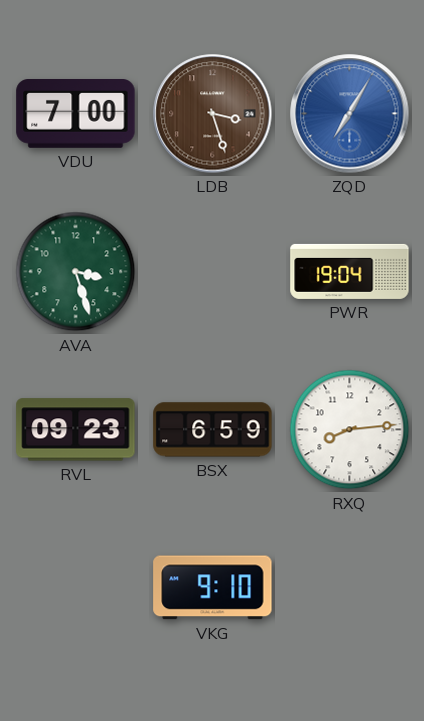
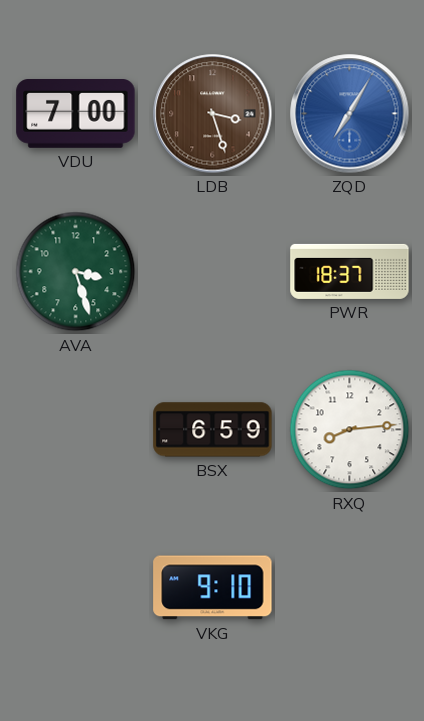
PWR: 19:04 -> 18:37 (350, 271)
RVL: 09:23 -> none (76, 430)
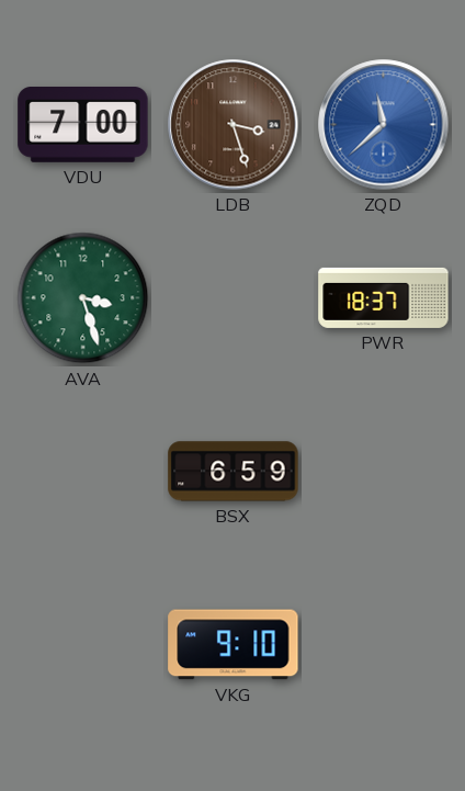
ZQD: 7:05 -> 11:38 (384, 125)
RXQ: 8:14 -> none (350, 430)
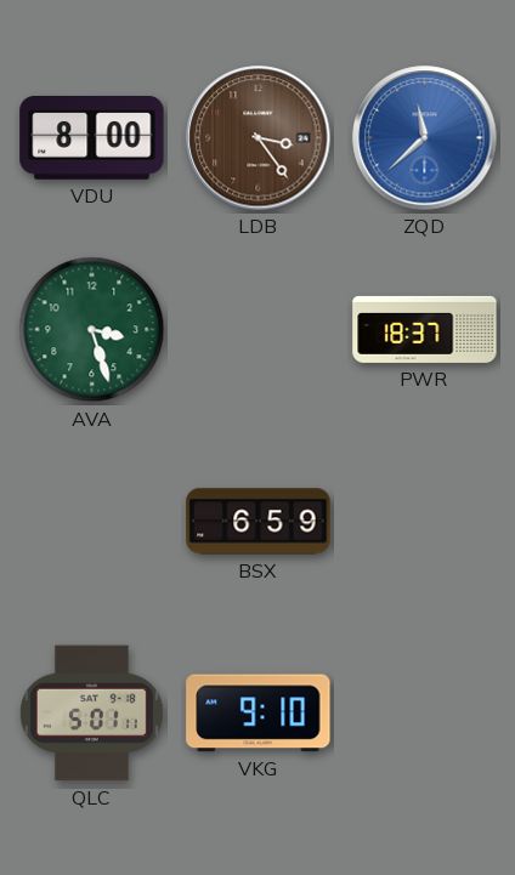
VDU: 7:00 -> 8:00 (92, 138)
LDB: 3:27 -> 3:24 (259, 138)
QLC: none -> 5:01 (91, 714)
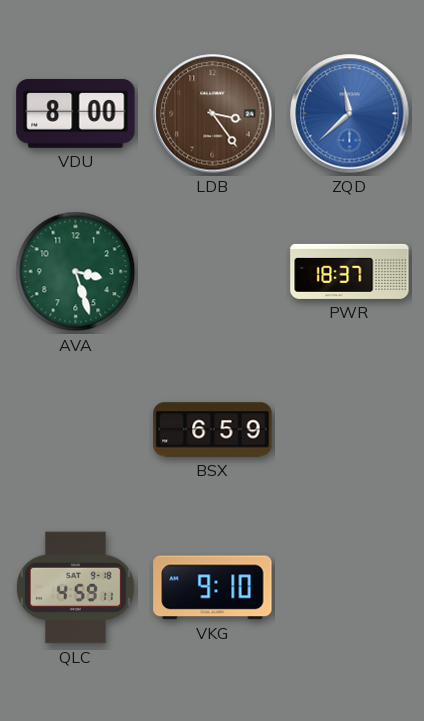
QLC: 5:01 -> 4:59 (75, 588)
